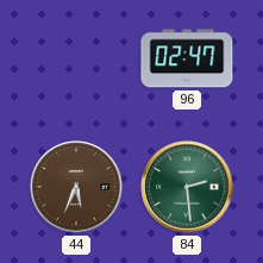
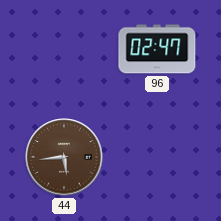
44: 5:34 -> 5:44 (64, 157)
84: 2:29 -> none (187, 187)
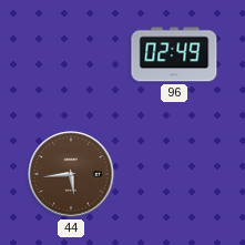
96: 02:47 -> 02:49 (174, 54)
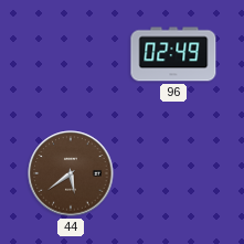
44: 5:44 -> 5:39 (71, 173)
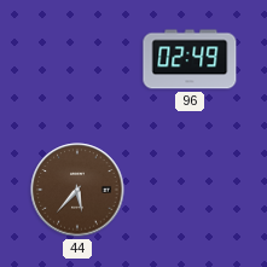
44: 5:39 -> 5:37 (77, 190)
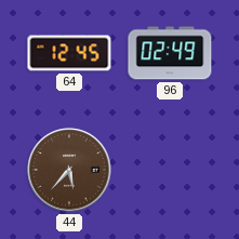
64: none -> 12:45 (69, 53)
